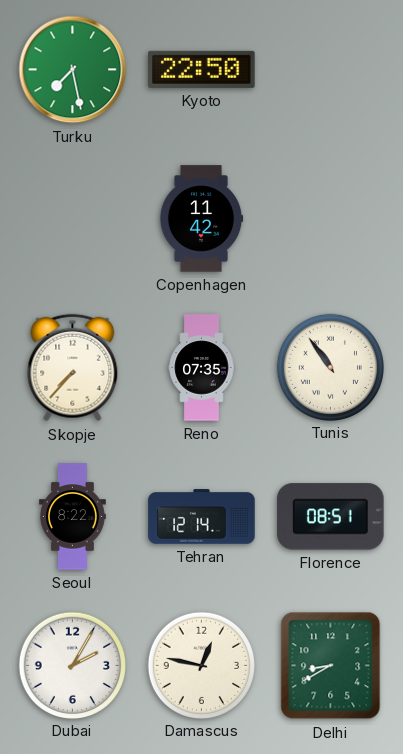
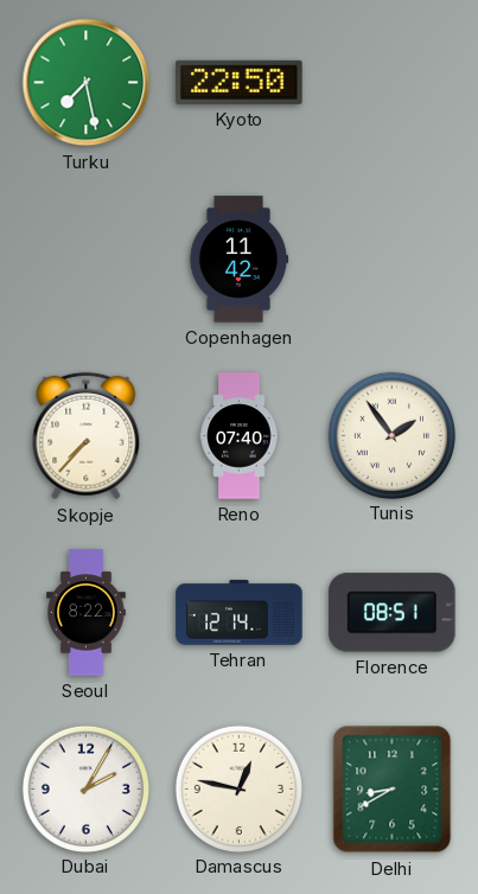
Reno: 07:35 -> 07:40 (240, 436)
Tunis: 10:54 -> 1:54 (391, 435)
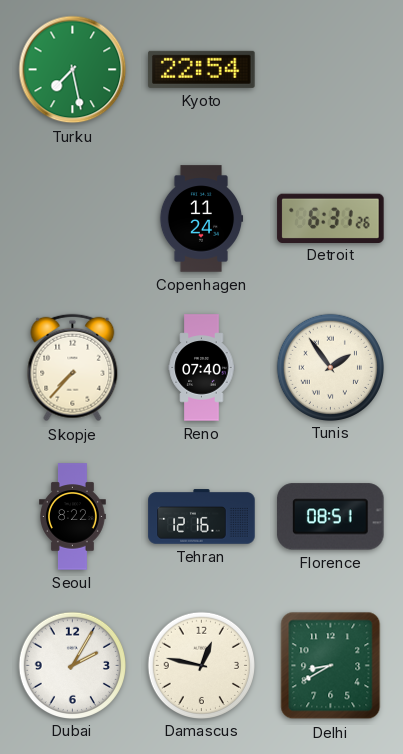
Kyoto: 22:50 -> 22:54 (202, 69)
Copenhagen: 11:42 -> 11:24 (201, 219)
Detroit: none -> 6:31 (331, 218)
Tehran: 12:14 -> 12:16 (202, 517)
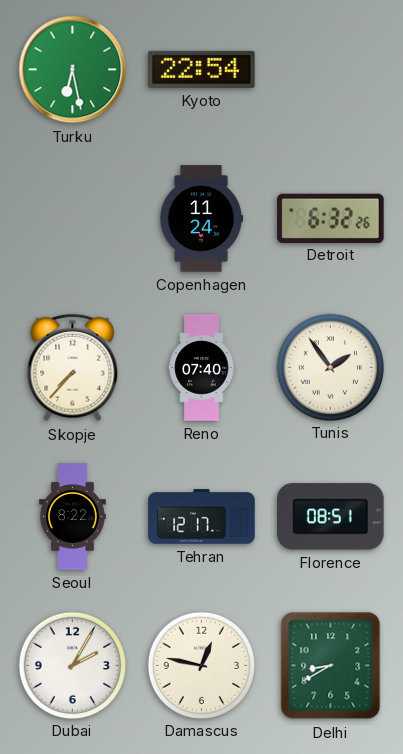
Turku: 7:28 -> 6:28 (73, 70)
Detroit: 6:31 -> 6:32 (331, 218)
Tehran: 12:16 -> 12:17 (202, 517)
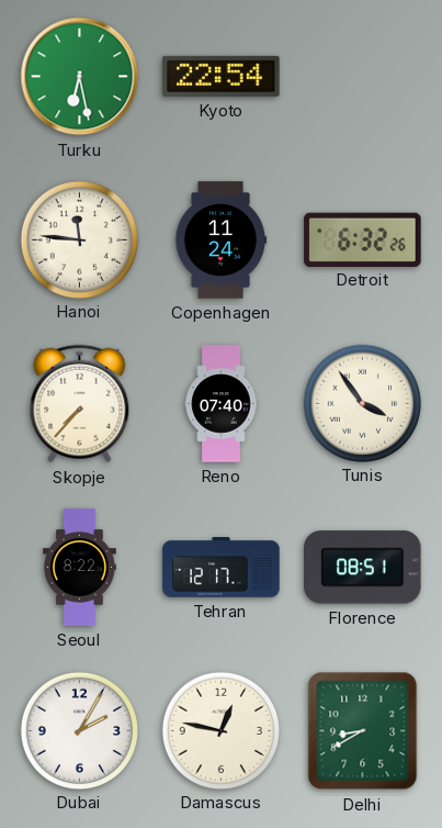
Hanoi: none -> 11:46 (79, 239)
Tunis: 1:54 -> 3:54 (362, 403)
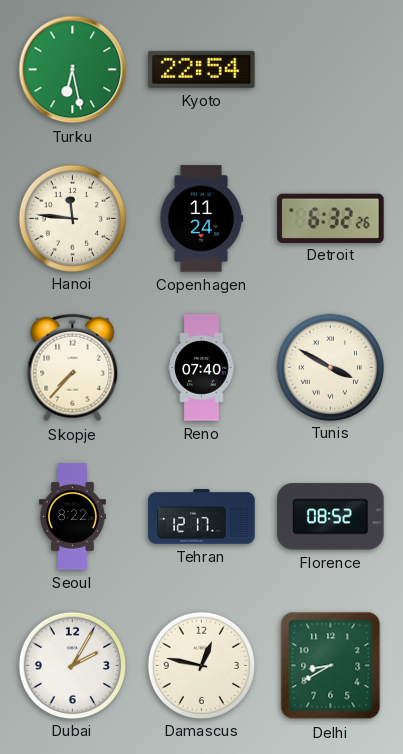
Tunis: 3:54 -> 3:50 (330, 367)
Florence: 08:51 -> 08:52 (331, 517)
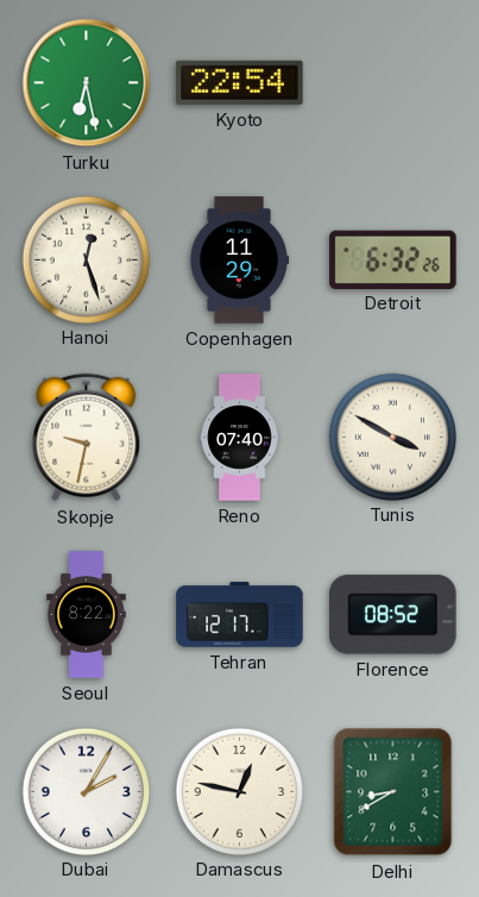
Hanoi: 11:46 -> 12:27 (86, 259)
Copenhagen: 11:24 -> 11:29 (239, 261)
Skopje: 7:37 -> 9:32 (87, 438)
